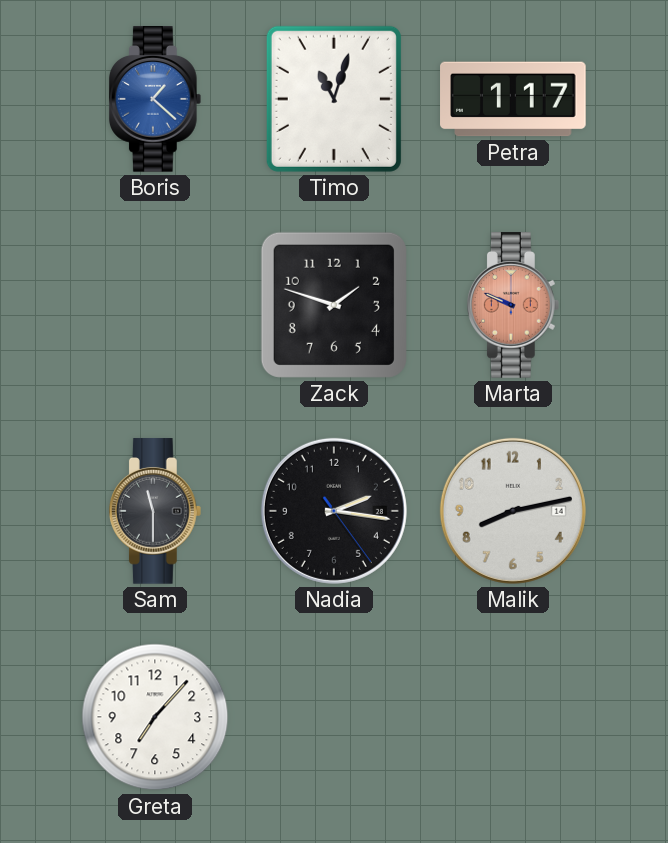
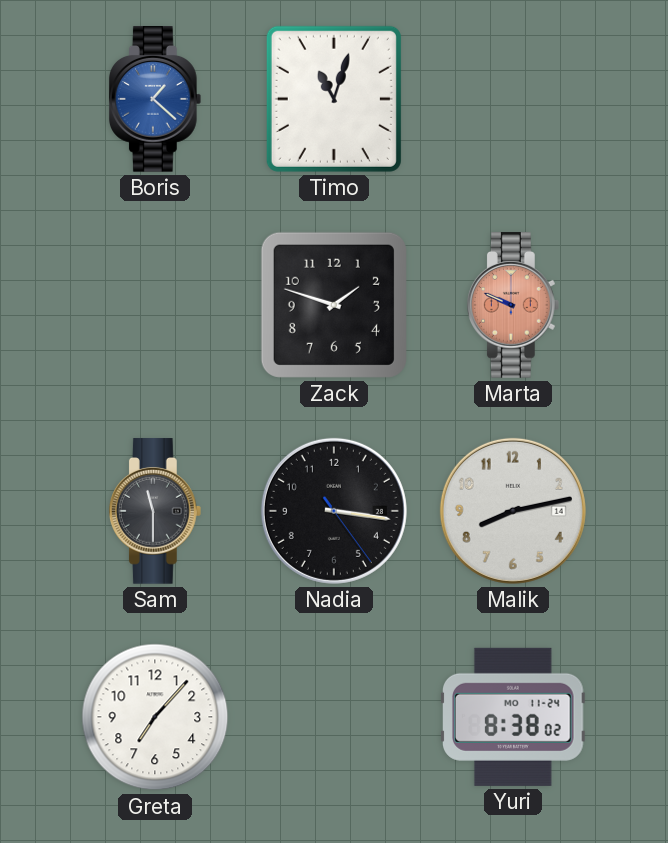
Petra: 1:17 -> none (513, 99)
Nadia: 2:16 -> 3:16 (334, 511)
Yuri: none -> 8:38 (514, 717)
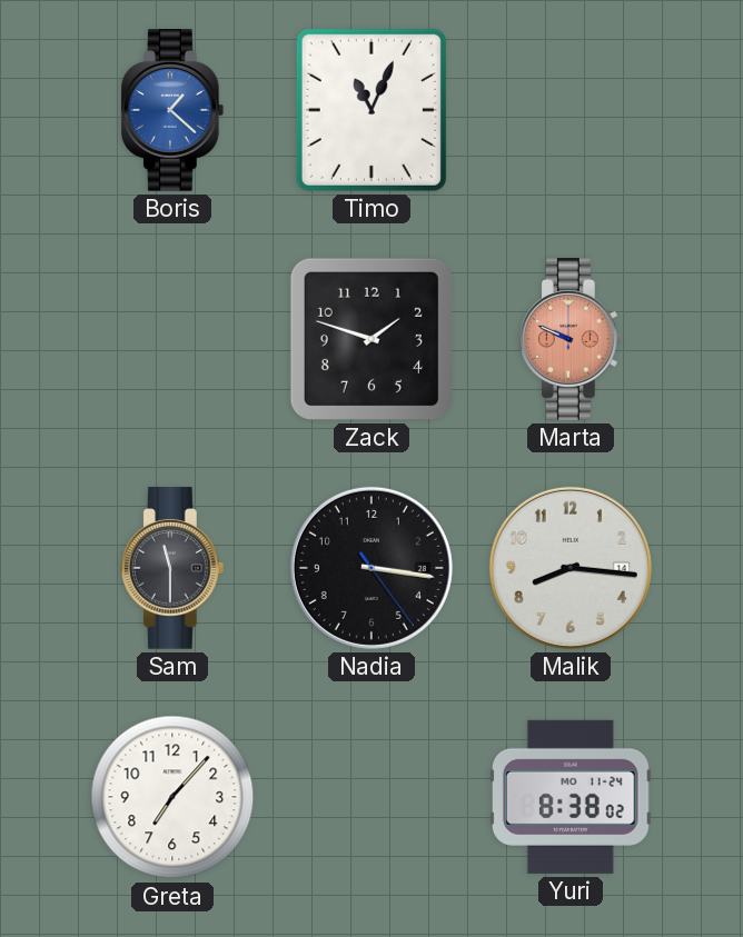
Timo: 11:03 -> 11:04 (371, 110)
Malik: 8:13 -> 8:16 (571, 568)
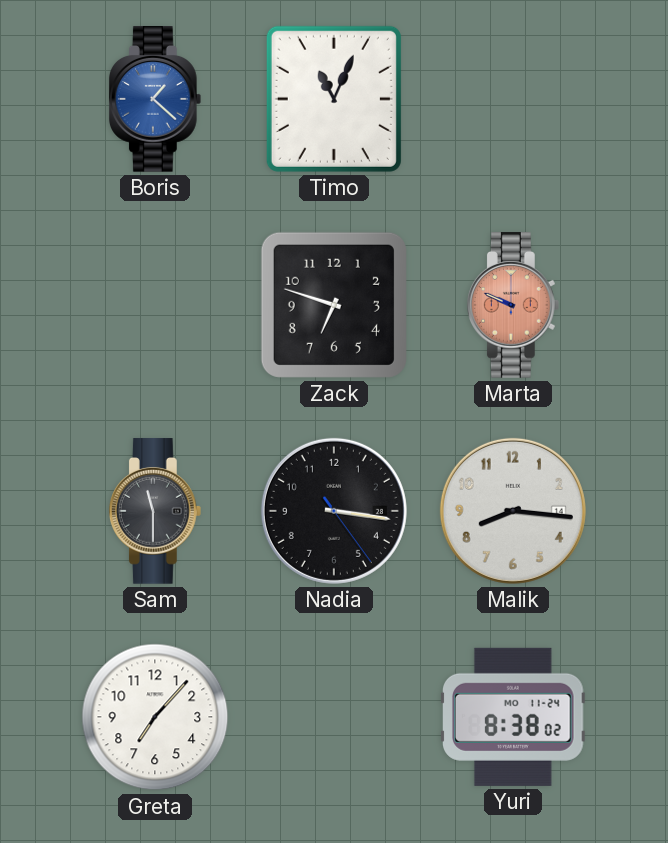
Zack: 1:48 -> 6:48 (334, 305)
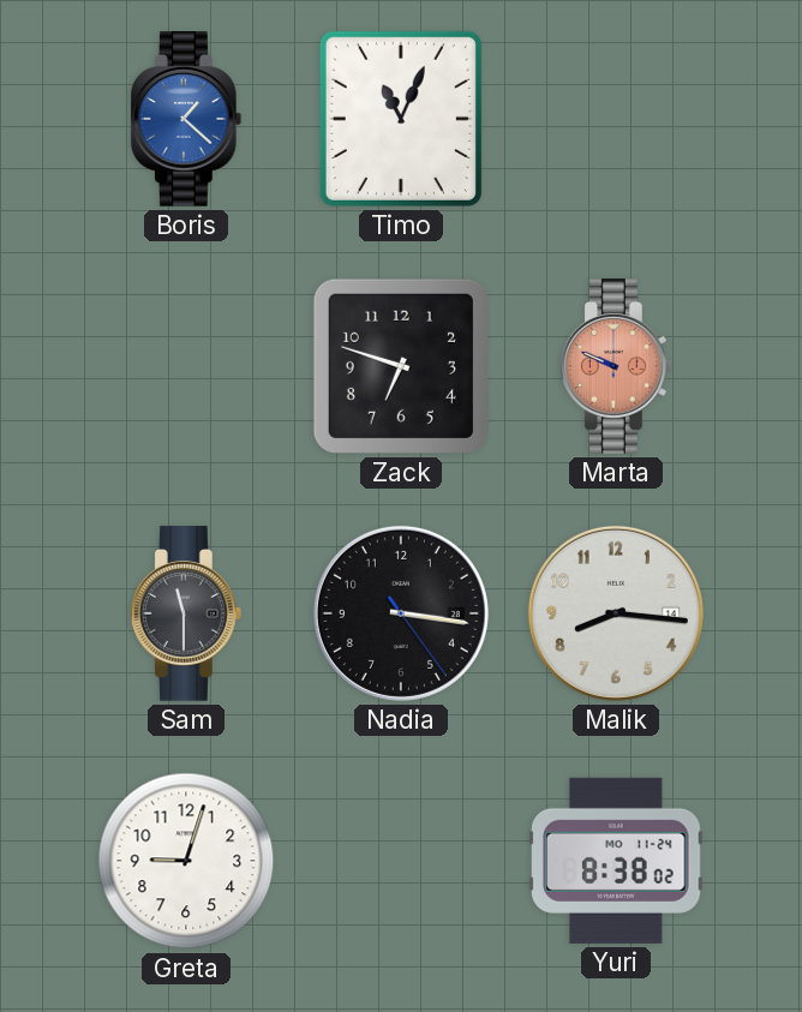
Greta: 7:07 -> 9:03 (186, 861)
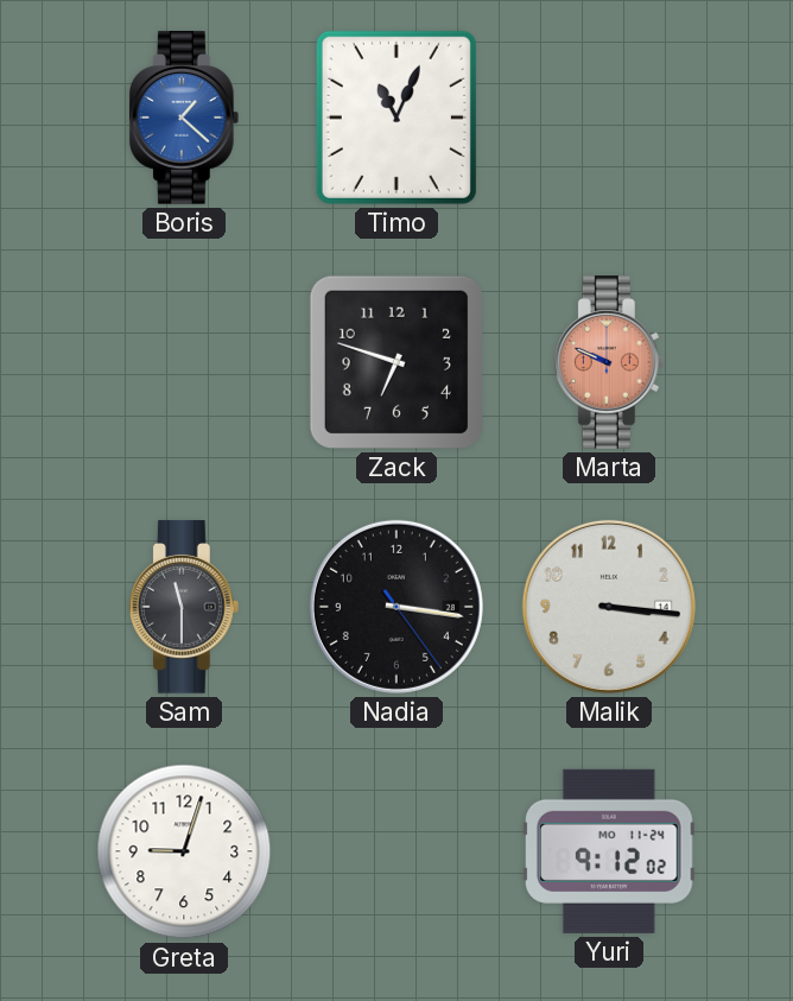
Malik: 8:16 -> 3:16 (609, 607)
Yuri: 8:38 -> 9:12 (610, 851)
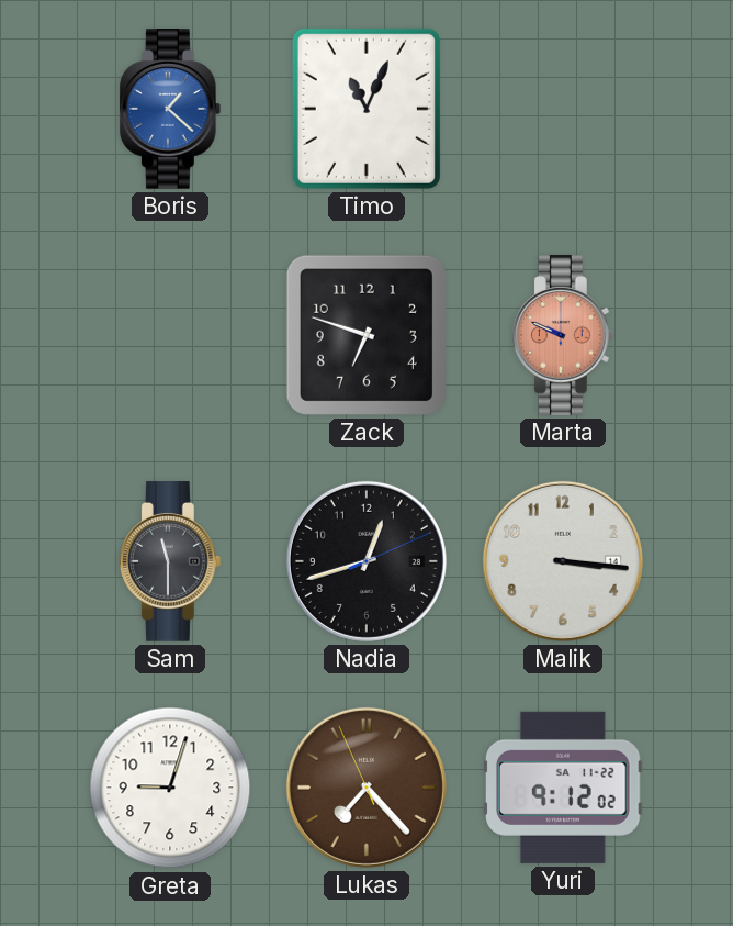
Nadia: 3:16 -> 12:42 (366, 561)
Lukas: none -> 7:22 (366, 788)
Yuri date: MO 11-24 -> SA 11-22 (564, 788)
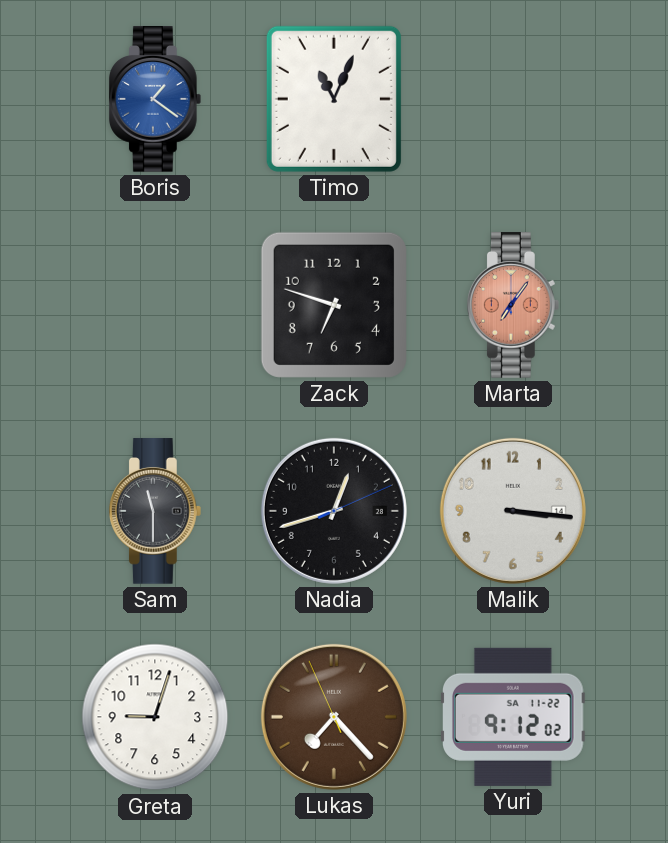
Boris: 1:22 -> 1:21 (155, 99)
Marta: 9:49 -> 7:06 (513, 305)
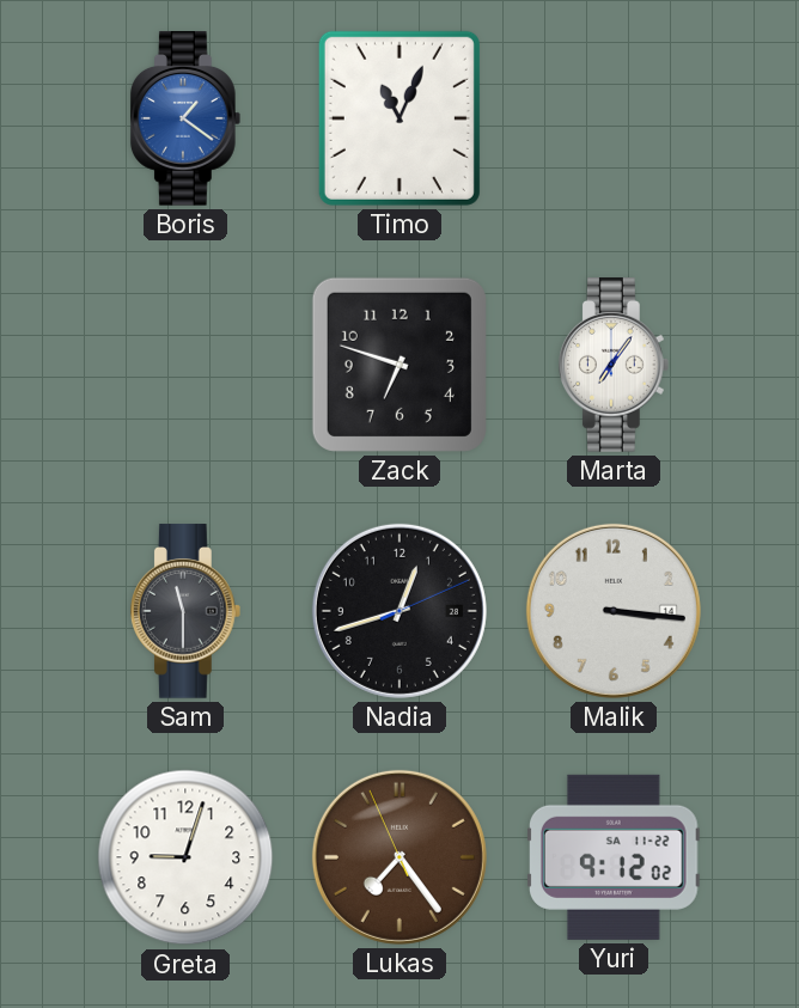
Marta dial: salmon -> white (614, 365)
Lukas: 7:22 -> 7:23 (399, 857)
